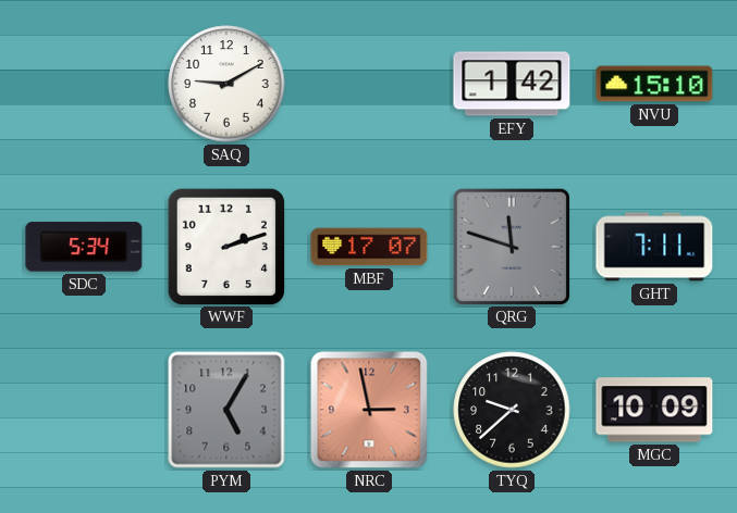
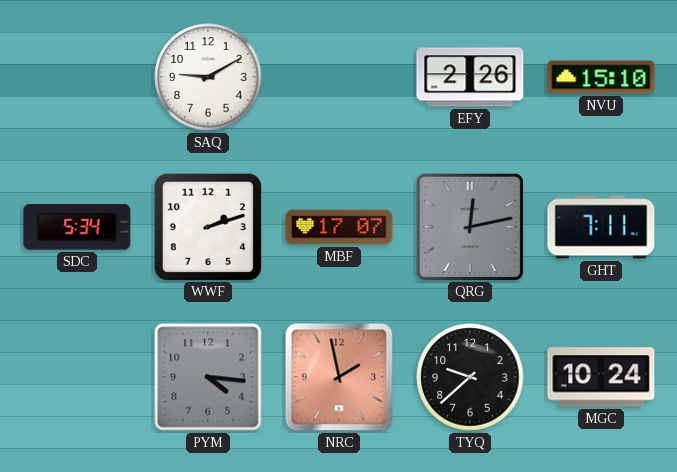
EFY: 1:42 -> 2:26 (470, 77)
QRG: 11:48 -> 12:13 (469, 226)
PYM: 5:05 -> 4:16 (208, 377)
NRC: 2:58 -> 1:58 (339, 377)
MGC: 10:09 -> 10:24 (601, 377)
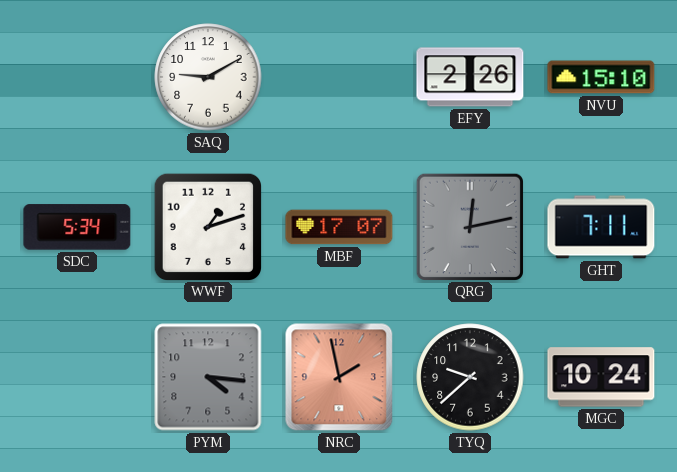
WWF: 2:12 -> 1:12 (207, 226)
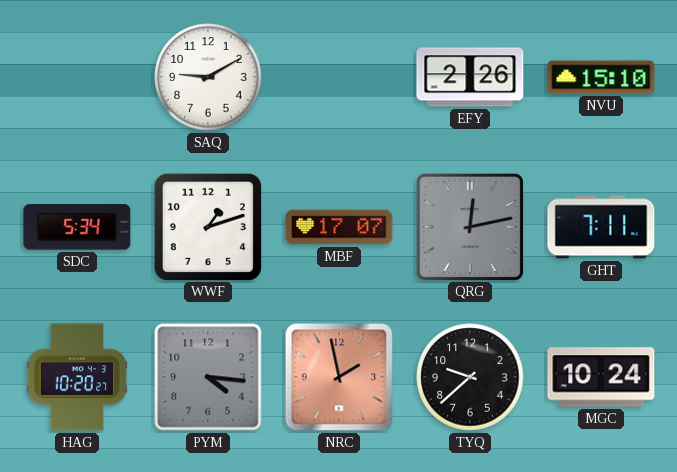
HAG: none -> 10:20 (77, 377)
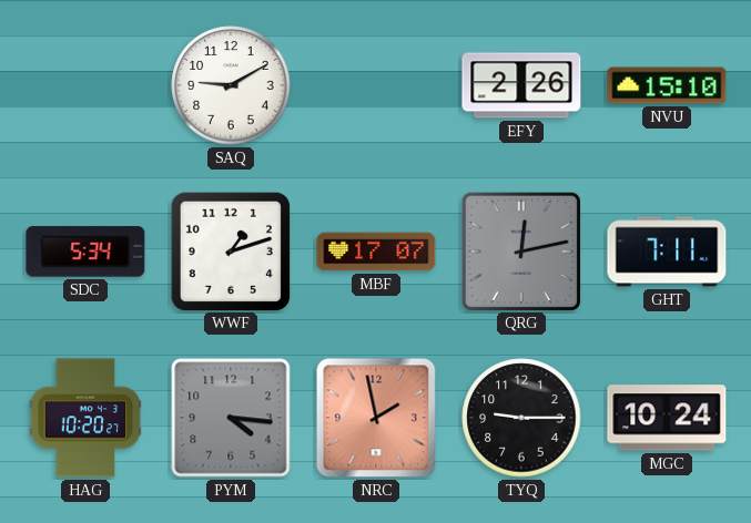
TYQ: 9:38 -> 9:15 (521, 418)
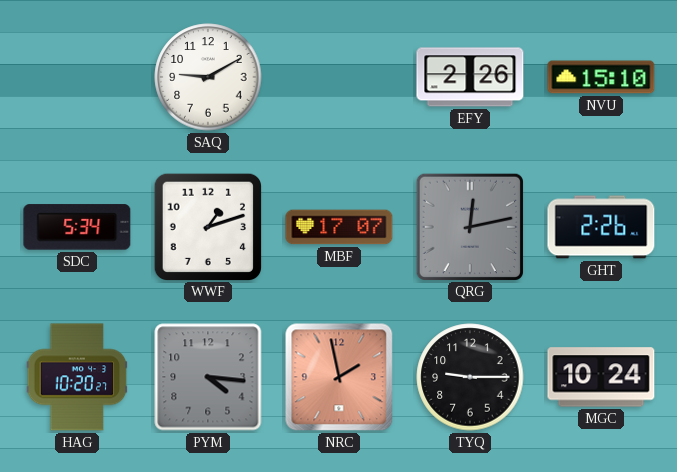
GHT: 7:11 -> 2:26 (601, 227)
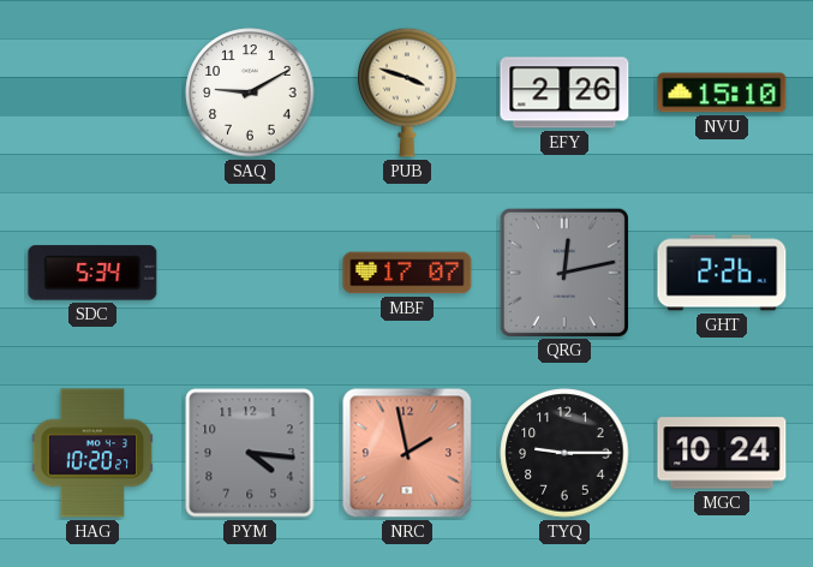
PUB: none -> 3:48 (407, 92)
WWF: 1:12 -> none (207, 226)
